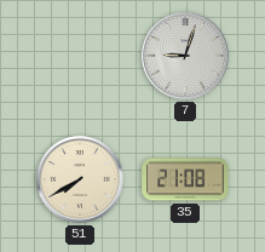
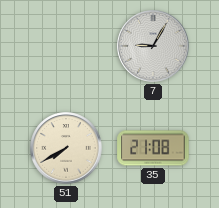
7: 9:03 -> 9:05 (153, 46)
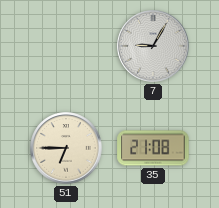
51: 7:40 -> 6:45 (66, 148)
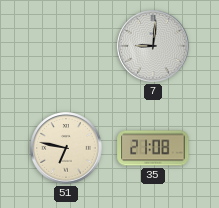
7: 9:05 -> 9:01 (153, 46)
51: 6:45 -> 6:47 (66, 148)
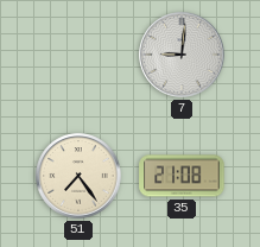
51: 6:47 -> 7:24 (78, 176)
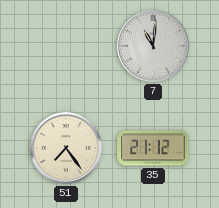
7: 9:01 -> 11:01 (153, 46)
35: 21:08 -> 21:12 (153, 148)
